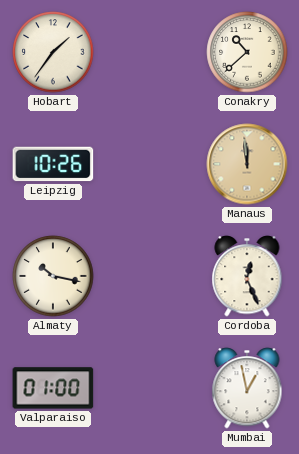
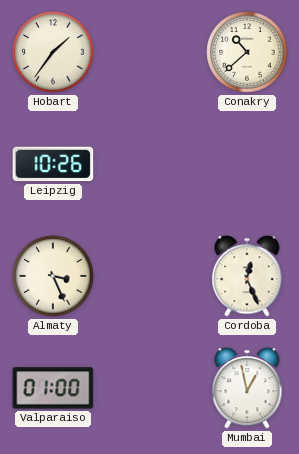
Manaus: 11:59 -> none (247, 164)
Almaty: 10:17 -> 3:26 (53, 276)
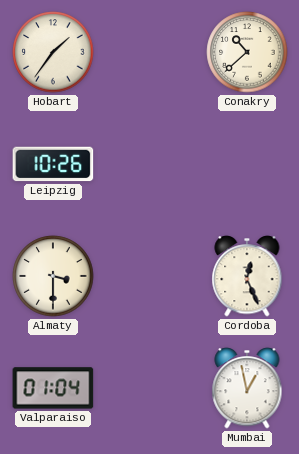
Almaty: 3:26 -> 3:30 (53, 276)
Valparaiso: 01:00 -> 01:04 (53, 388)
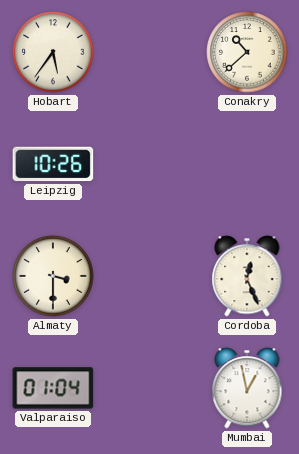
Hobart: 1:36 -> 5:36 (53, 52)
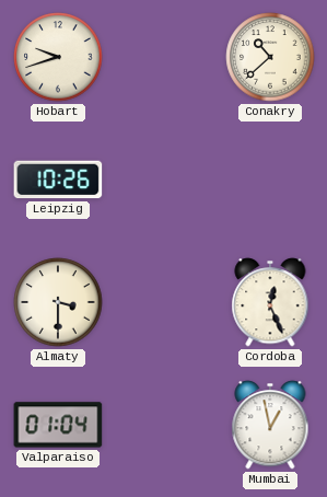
Hobart: 5:36 -> 9:42 (58, 57)
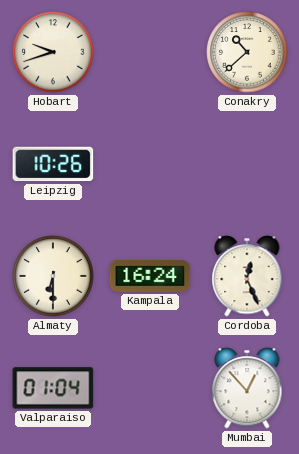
Almaty: 3:30 -> 6:30 (53, 276)
Kampala: none -> 16:24 (150, 277)
Mumbai: 12:58 -> 12:53 (247, 388)
